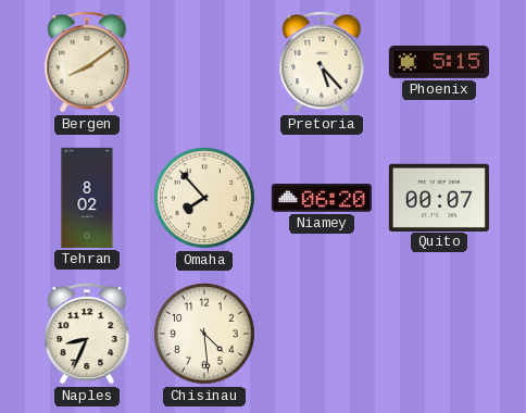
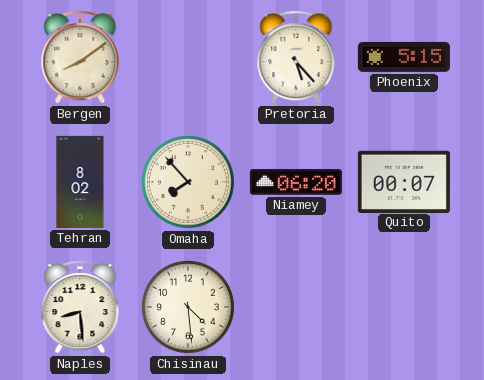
Naples: 8:34 -> 8:29 (80, 307)
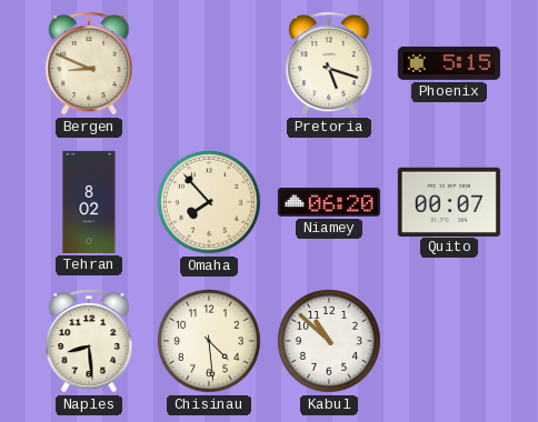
Bergen: 8:09 -> 8:49 (89, 63)
Pretoria: 5:23 -> 5:18 (329, 63)
Kabul: none -> 10:52 (330, 342)
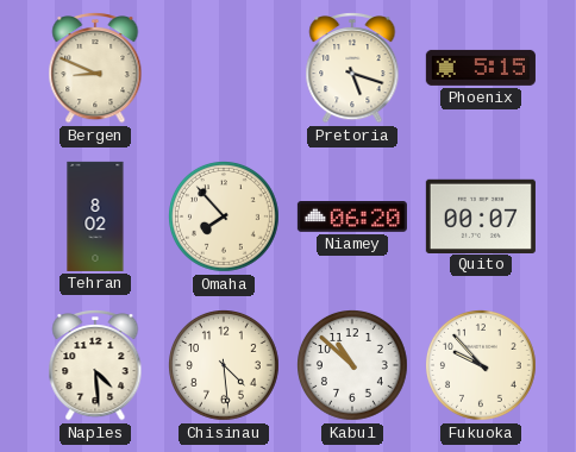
Naples: 8:29 -> 4:29 (95, 365)
Fukuoka: none -> 9:53 (482, 366)
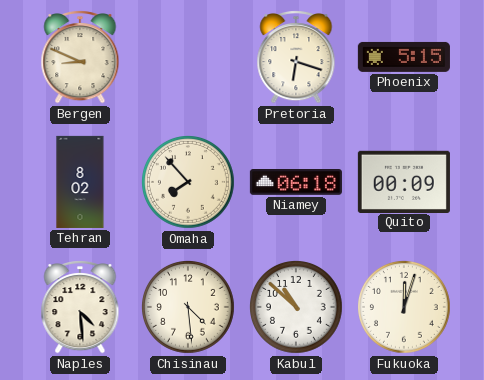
Pretoria: 5:18 -> 6:18 (296, 57)
Niamey: 06:20 -> 06:18 (296, 182)
Quito: 00:07 -> 00:09 (404, 181)
Fukuoka: 9:53 -> 12:03 (405, 308)
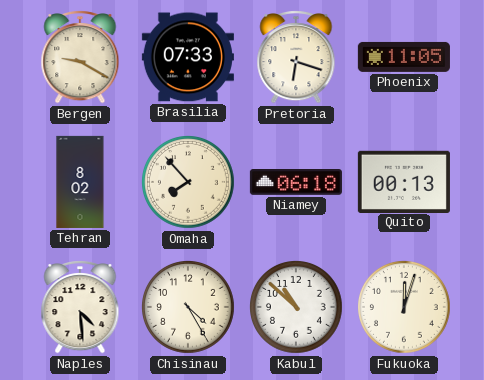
Bergen: 8:49 -> 9:20 (80, 57)
Brasilia: none -> 07:33 (188, 57)
Phoenix: 5:15 -> 11:05 (404, 57)
Quito: 00:09 -> 00:13 (404, 181)
Chisinau: 4:29 -> 4:25 (189, 308)
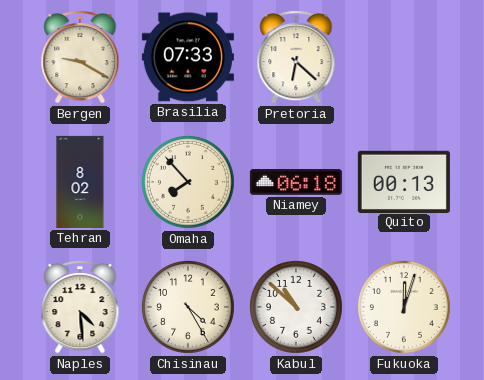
Pretoria: 6:18 -> 6:22 (296, 57)
Phoenix: 11:05 -> none (404, 57)
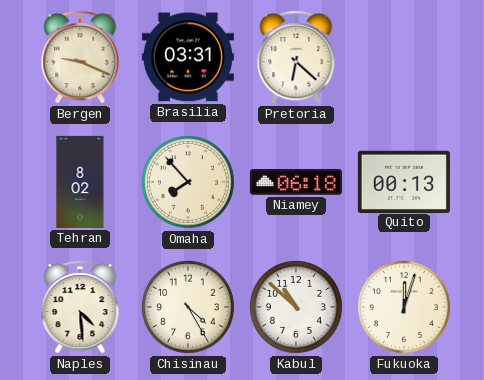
Bergen: 9:20 -> 9:19 (80, 57)
Brasilia: 07:33 -> 03:31 (188, 57)
